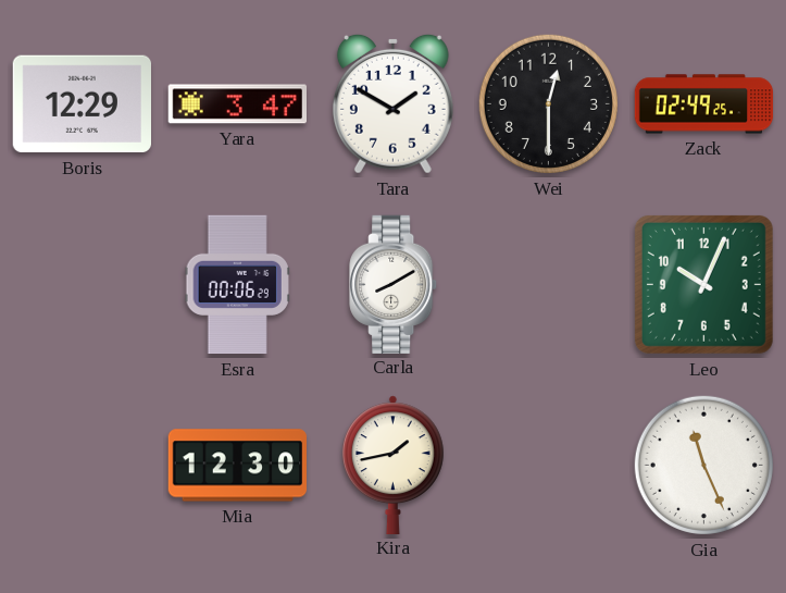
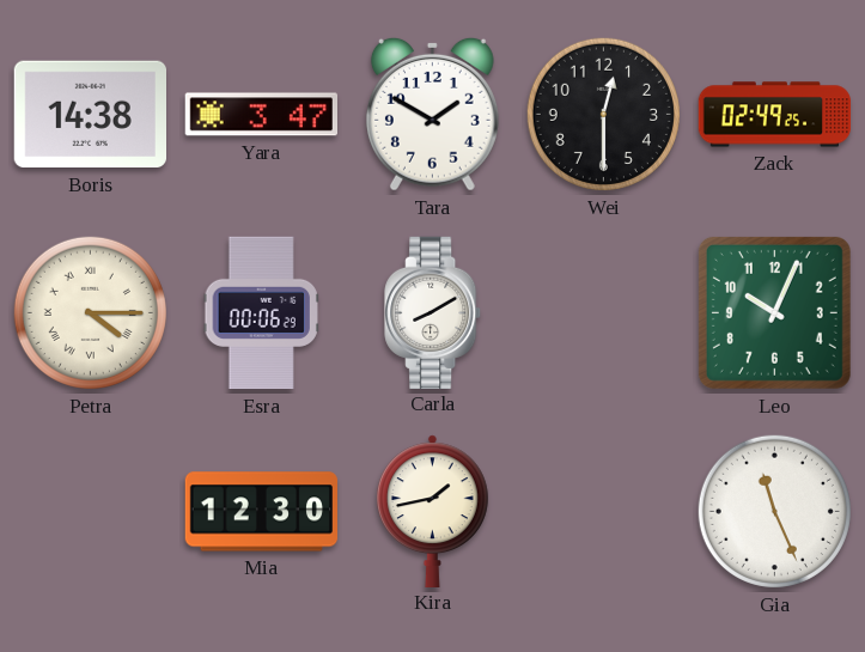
Boris: 12:29 -> 14:38 (90, 115)
Petra: none -> 4:15 (90, 312)
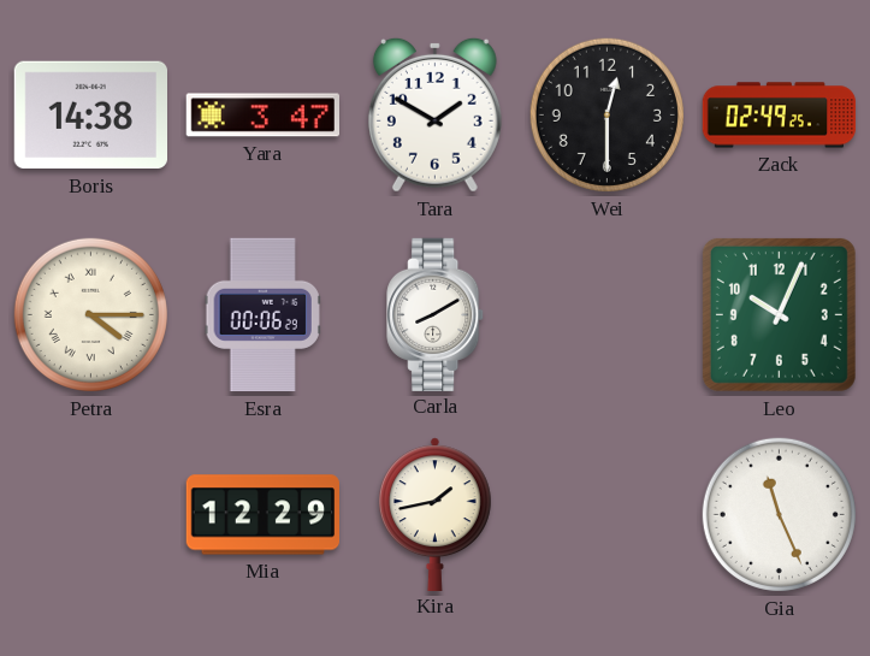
Mia: 12:30 -> 12:29 (264, 515)
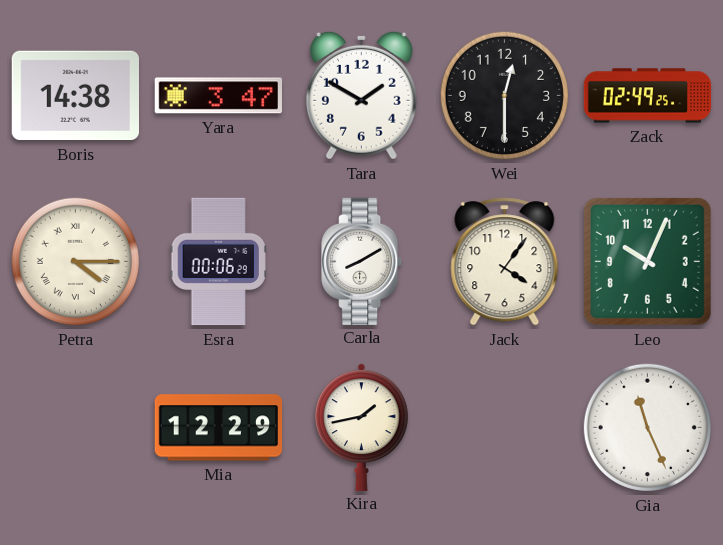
Jack: none -> 4:06 (505, 262)
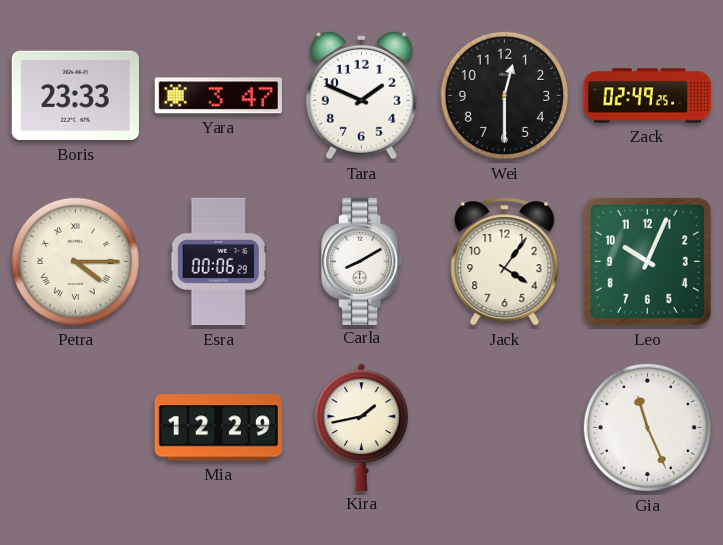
Boris: 14:38 -> 23:33 (75, 96)
Tara: 1:50 -> 1:49 (361, 95)
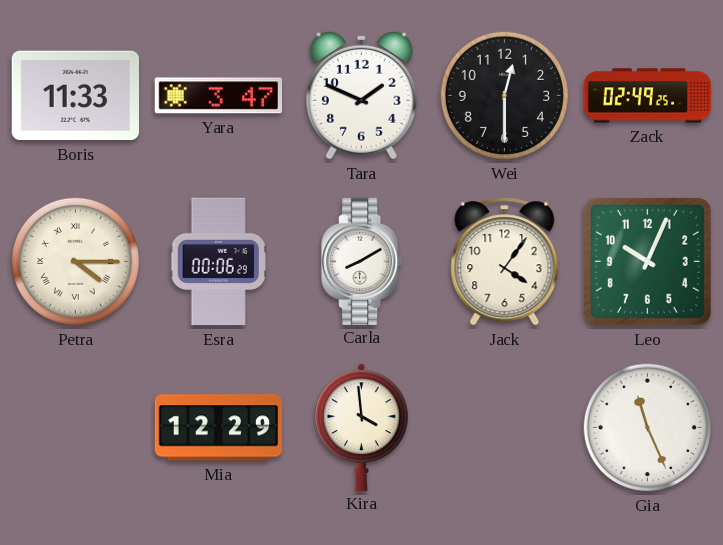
Boris: 23:33 -> 11:33 (75, 96)
Kira: 1:43 -> 3:59 (361, 427)
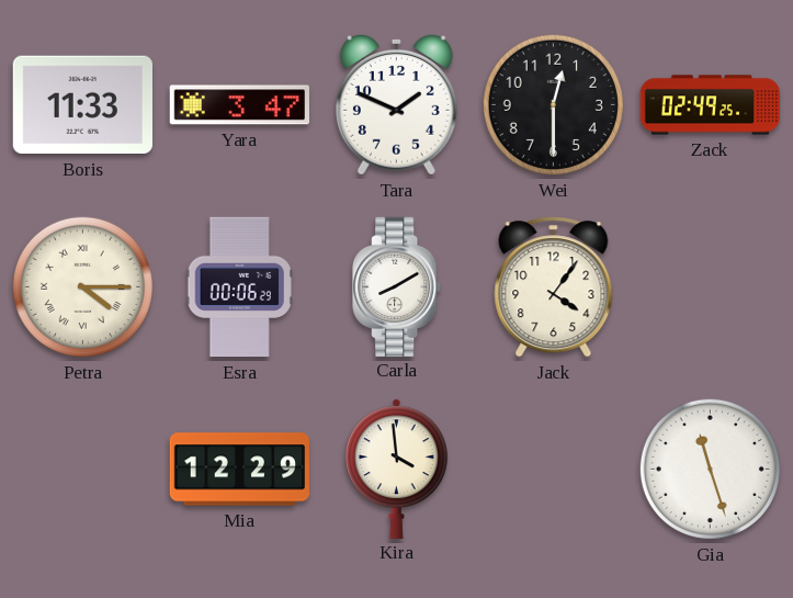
Leo: 10:04 -> none (647, 261)
Gia: 11:26 -> 11:27 (710, 469)
